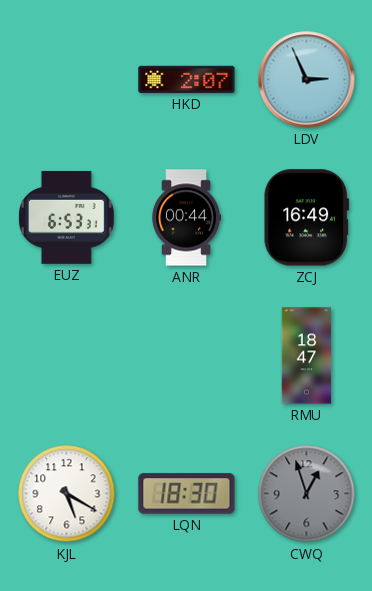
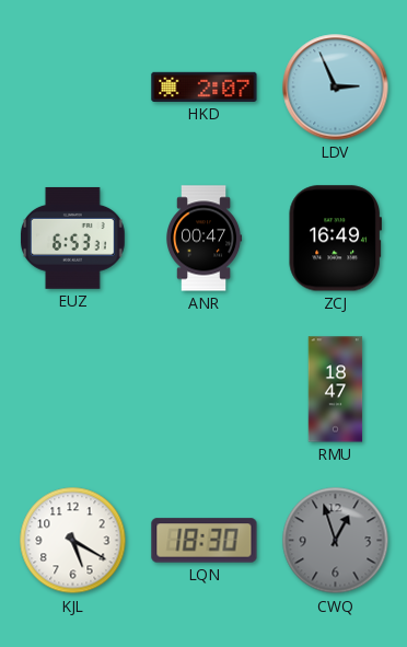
ANR: 00:44 -> 00:47 (205, 239)
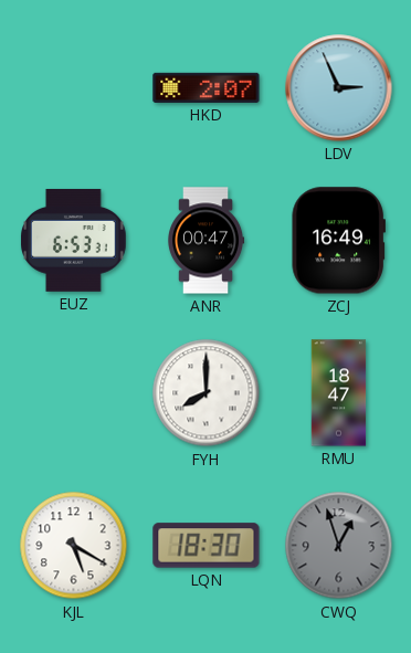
FYH: none -> 8:00 (207, 393)
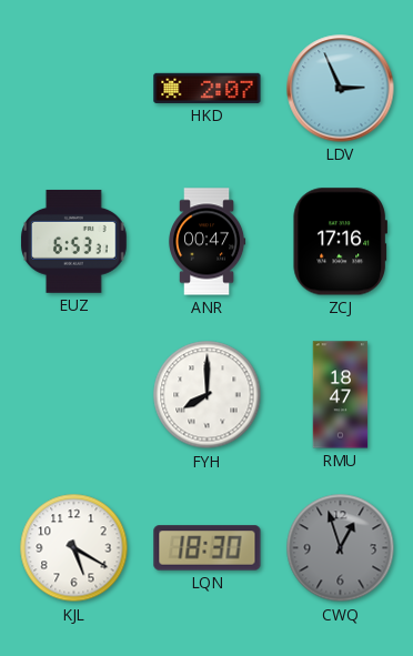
ZCJ: 16:49 -> 17:16 (340, 242)
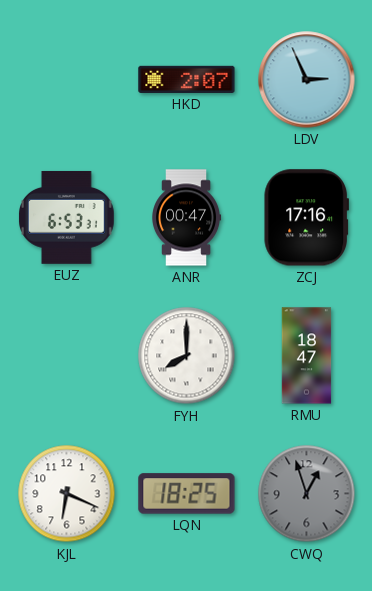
KJL: 5:20 -> 6:19 (67, 494)
LQN: 18:30 -> 18:25 (187, 494)
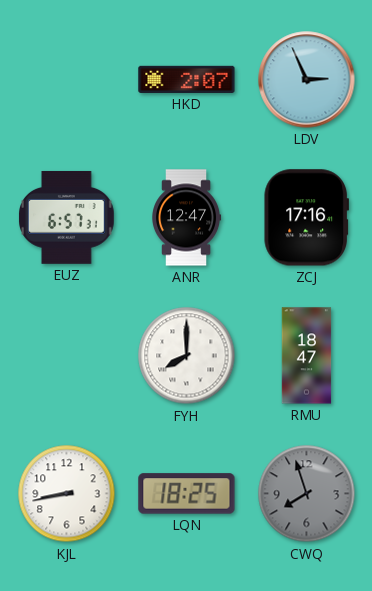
EUZ: 6:53 -> 6:57 (67, 218)
ANR: 00:47 -> 12:47 (187, 218)
KJL: 6:19 -> 8:43 (67, 494)
CWQ: 12:57 -> 7:57 (307, 494)
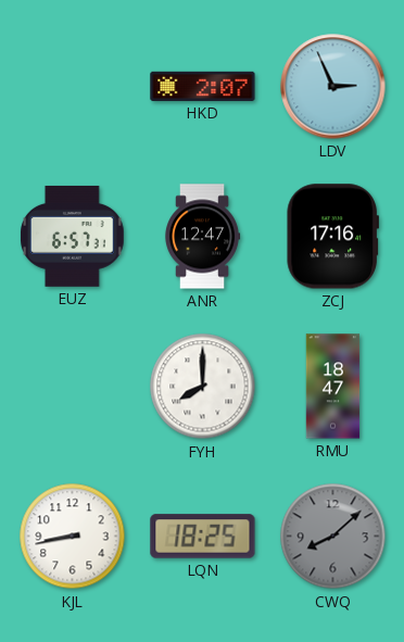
CWQ: 7:57 -> 8:08 (333, 537)
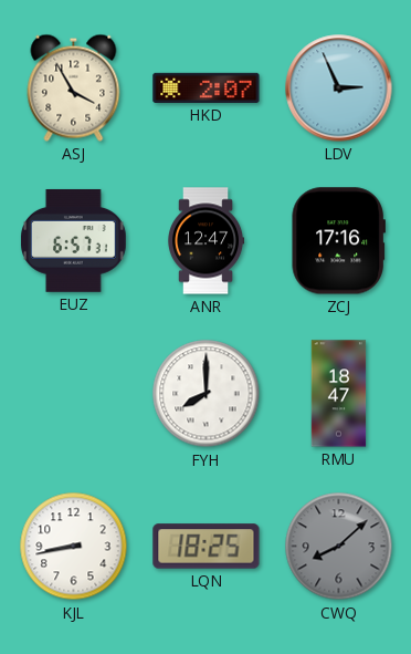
ASJ: none -> 3:55 (74, 87)
